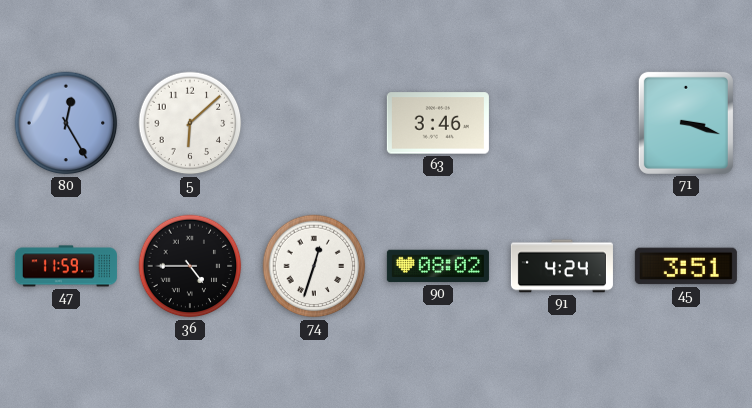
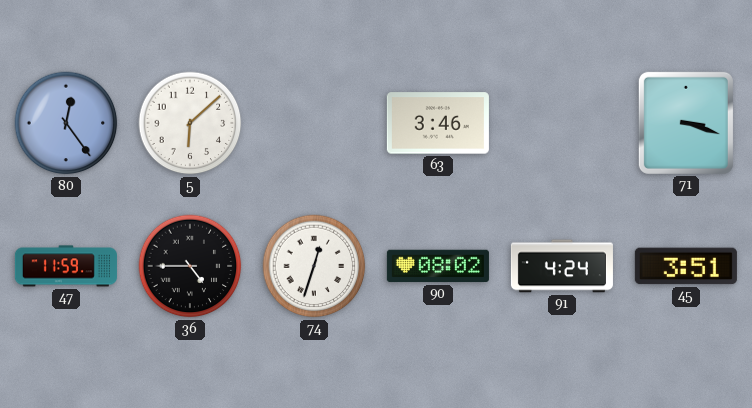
80: 12:25 -> 12:24 (66, 123)
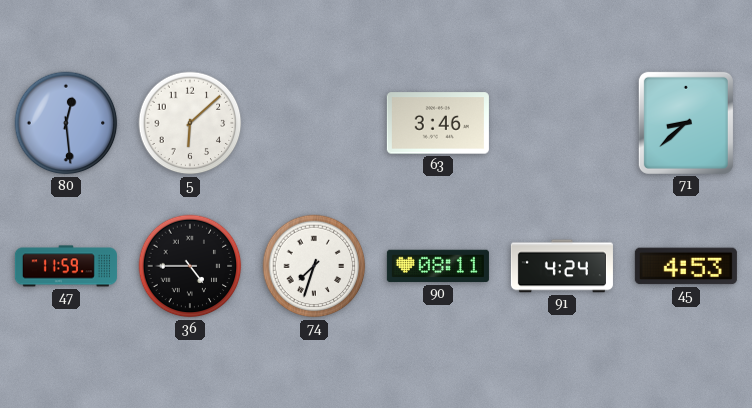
80: 12:24 -> 12:29 (66, 123)
71: 3:18 -> 8:38 (686, 123)
74: 12:33 -> 7:33 (314, 266)
90: 08:02 -> 08:11 (438, 266)
45: 3:51 -> 4:53 (686, 266)
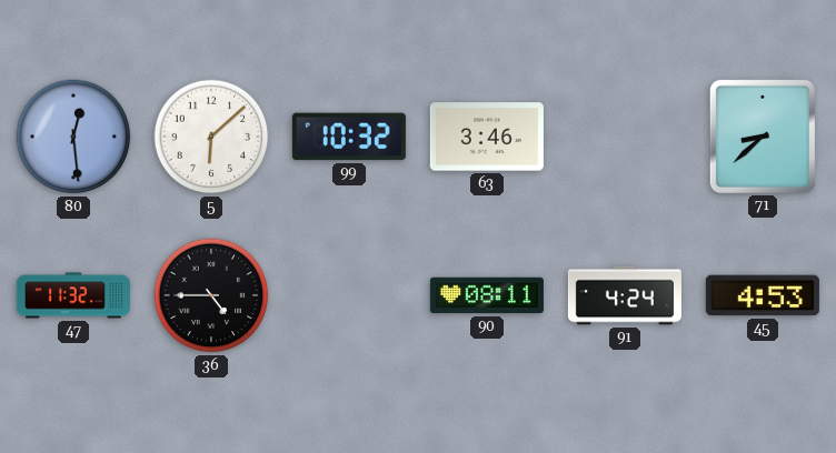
99: none -> 10:32 (349, 137)
47: 11:59 -> 11:32 (73, 295)
74: 7:33 -> none (314, 266)
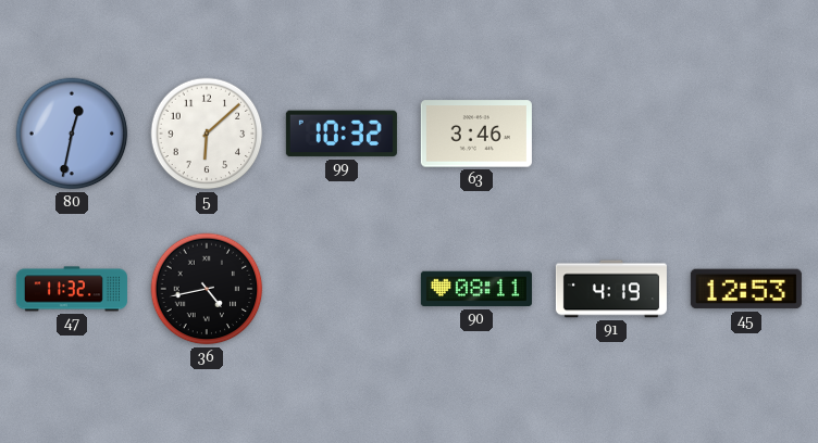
80: 12:29 -> 12:32 (72, 134)
71: 8:38 -> none (763, 137)
36: 4:45 -> 4:43 (207, 289)
91: 4:24 -> 4:19 (611, 289)
45: 4:53 -> 12:53 (746, 289)
